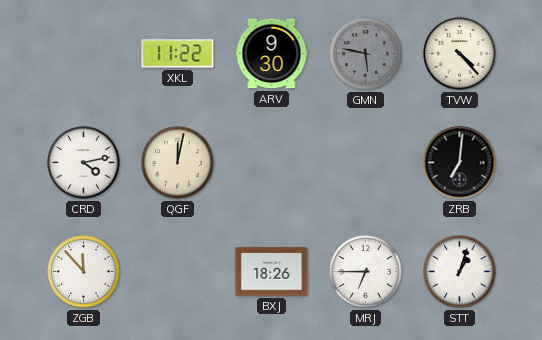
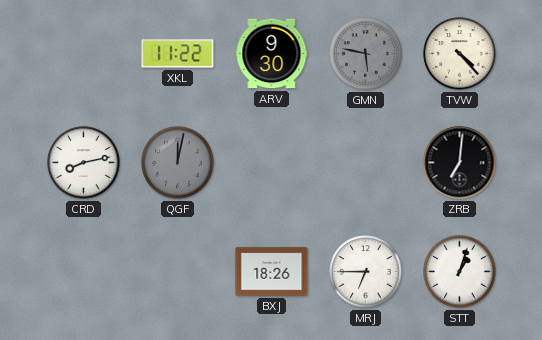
CRD: 4:13 -> 8:13 (84, 163)
QGF dial: cream -> grey (178, 163)
ZGB: 11:53 -> none (84, 272)
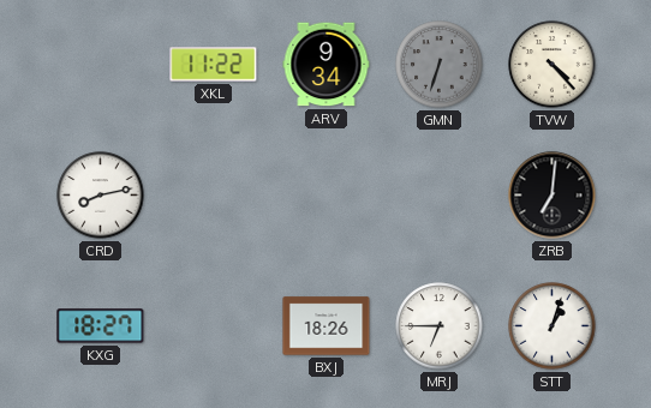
ARV: 9:30 -> 9:34 (327, 65)
GMN: 5:47 -> 6:33 (440, 65)
QGF: 12:02 -> none (178, 163)
KXG: none -> 18:27 (101, 326)
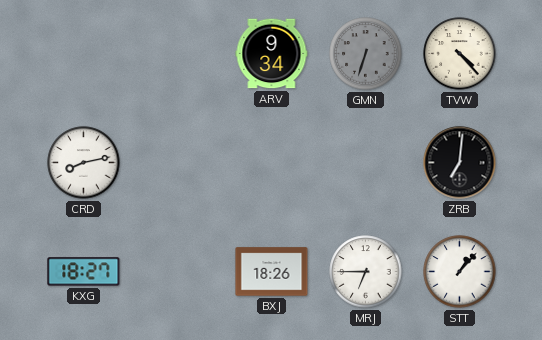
XKL: 11:22 -> none (214, 65)
STT: 1:03 -> 1:07 (460, 272)
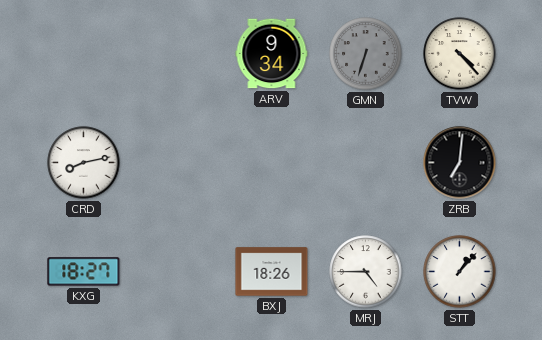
MRJ: 6:45 -> 4:45 (366, 272)
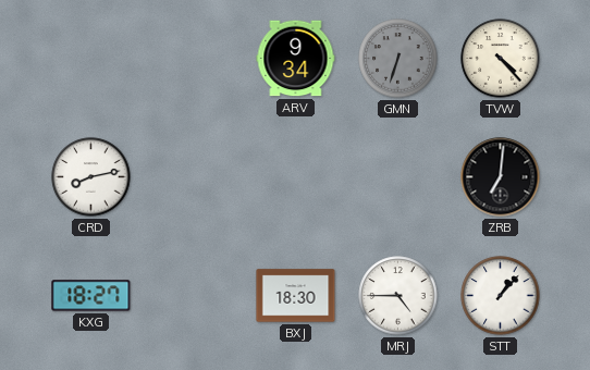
BXJ: 18:26 -> 18:30 (296, 296)
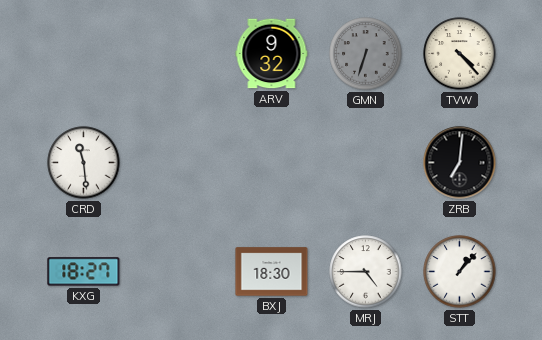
ARV: 9:34 -> 9:32 (272, 54)
CRD: 8:13 -> 11:29 (84, 163)
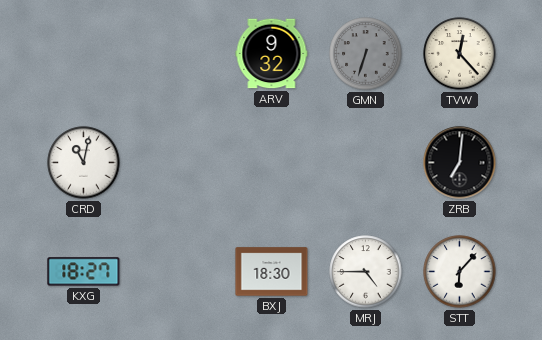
TVW: 4:23 -> 12:23 (460, 54)
CRD: 11:29 -> 11:02 (84, 163)
STT: 1:07 -> 6:07 (460, 272)
